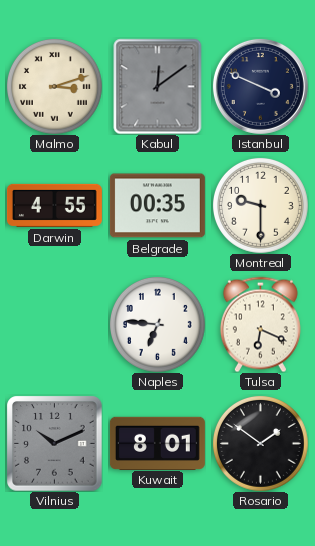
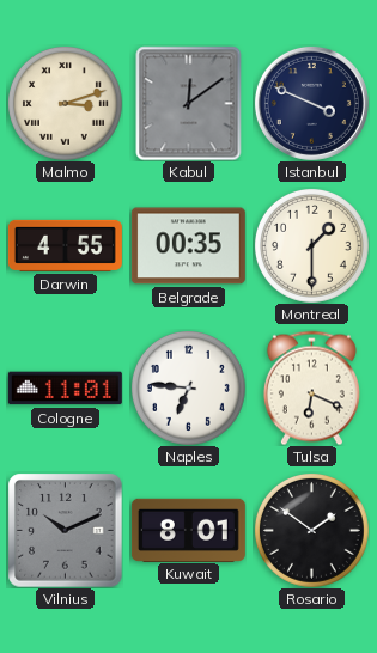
Montreal: 9:30 -> 1:30 (311, 245)
Cologne: none -> 11:01 (65, 389)
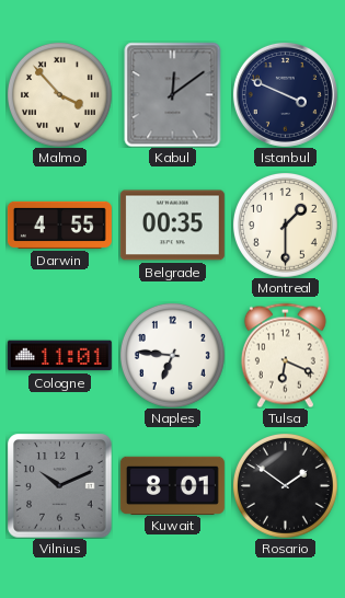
Malmo: 3:12 -> 3:53 (59, 94)
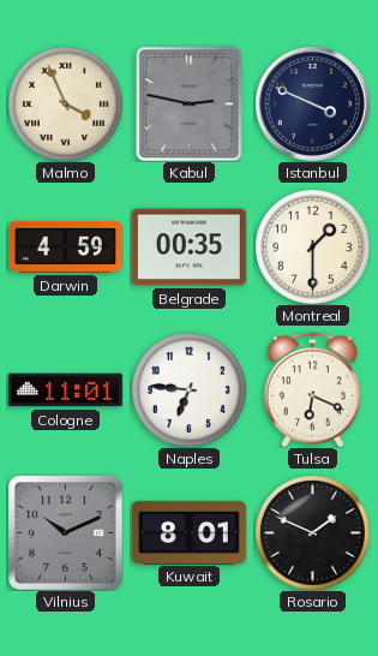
Malmo: 3:53 -> 3:56 (65, 103)
Kabul: 12:09 -> 2:47 (190, 103)
Darwin: 4:55 -> 4:59 (65, 246)
Rosario: 1:51 -> 1:49 (312, 532)
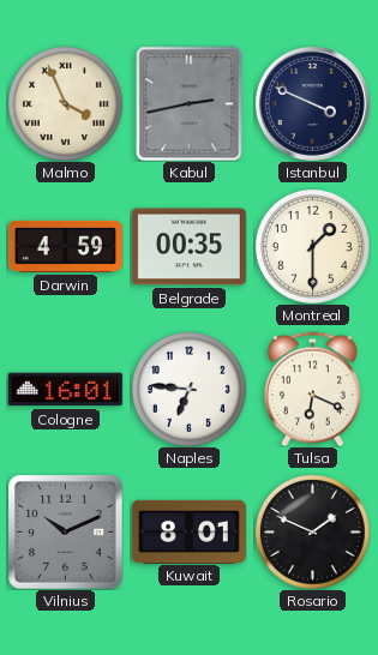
Kabul: 2:47 -> 2:43 (190, 103)
Cologne: 11:01 -> 16:01 (65, 390)
